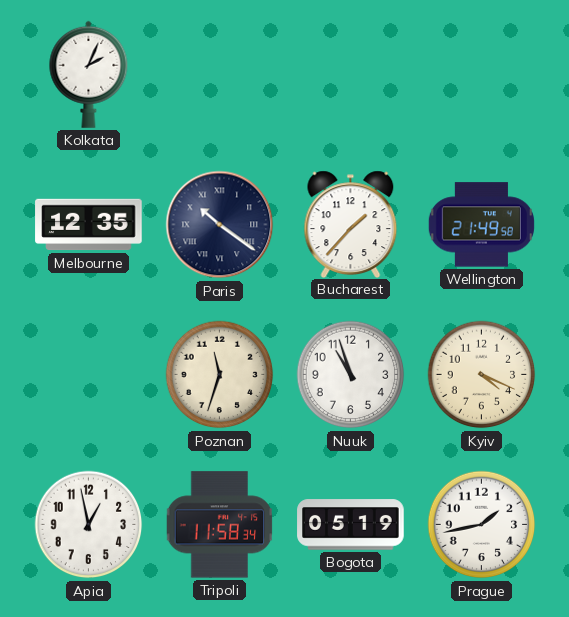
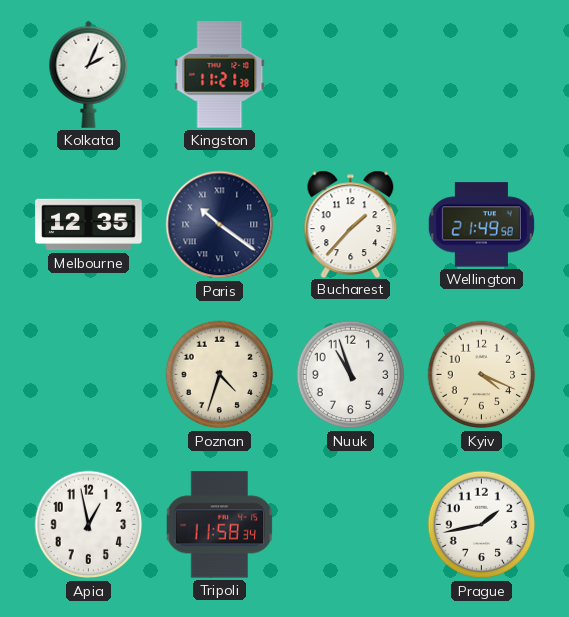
Kingston: none -> 11:21 (220, 75)
Poznan: 11:33 -> 4:33 (220, 375)
Bogota: 05:19 -> none (351, 525)
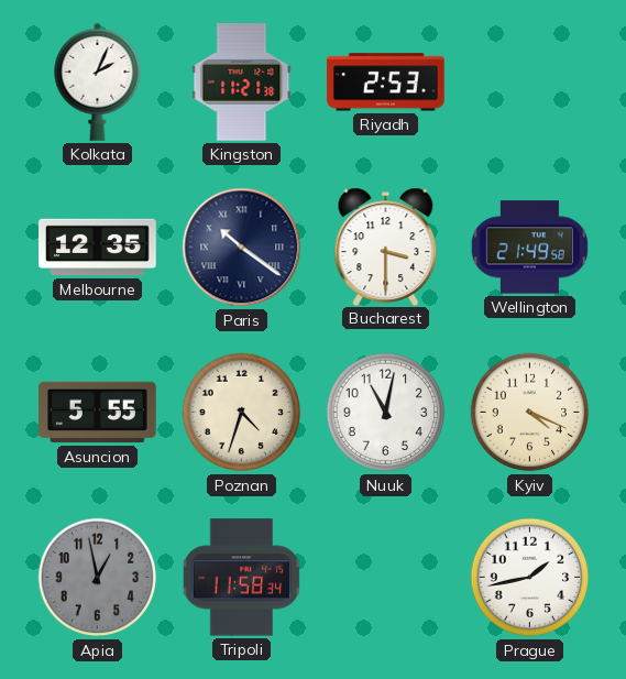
Riyadh: none -> 2:53 (386, 83)
Bucharest: 1:37 -> 3:30 (386, 247)
Asuncion: none -> 5:55 (98, 413)
Nuuk: 10:57 -> 11:02 (386, 413)
Apia dial: white -> grey (98, 578)
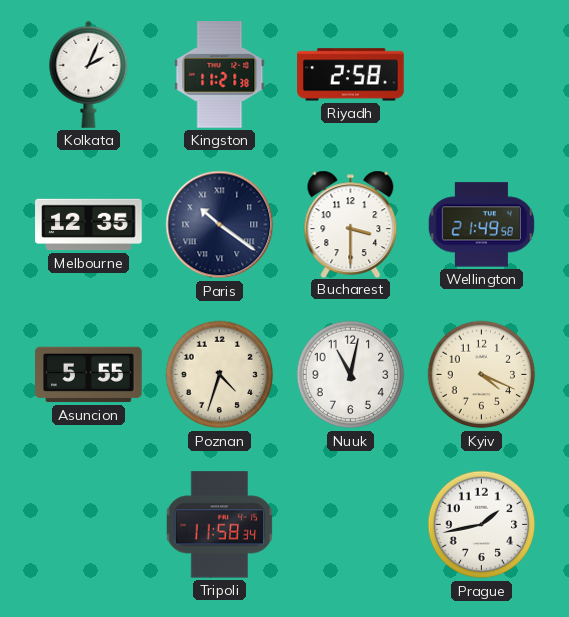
Riyadh: 2:53 -> 2:58 (351, 75)
Apia: 12:58 -> none (98, 578)
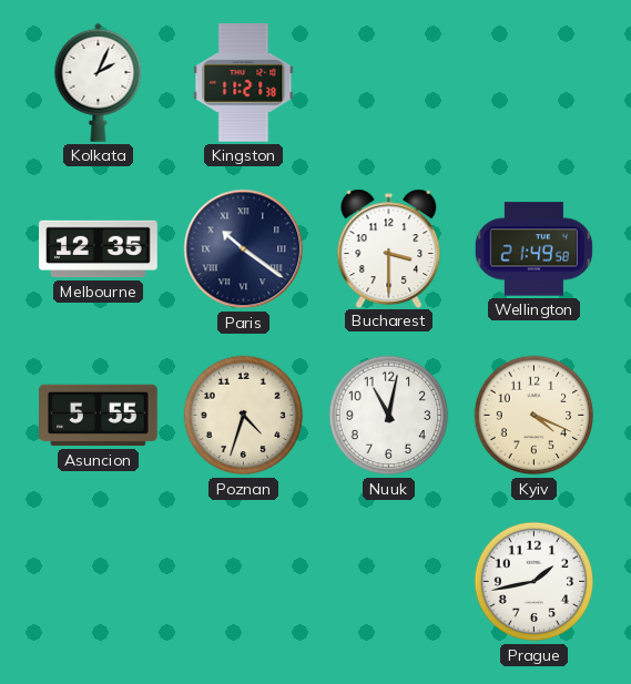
Riyadh: 2:58 -> none (351, 75)
Tripoli: 11:58 -> none (220, 525)
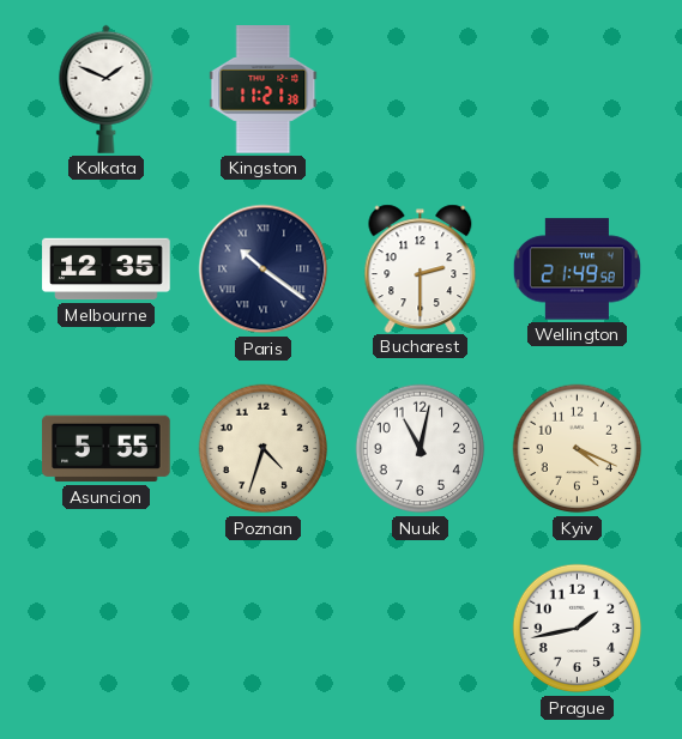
Kolkata: 2:04 -> 1:49 (107, 89)
Bucharest: 3:30 -> 2:30 (421, 268)
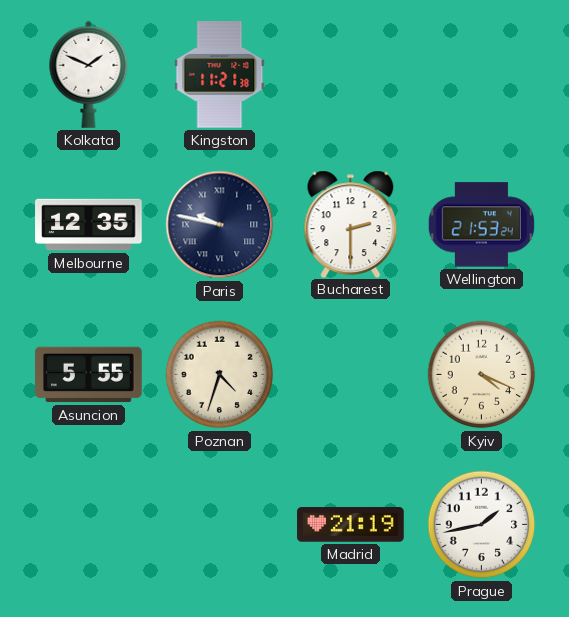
Paris: 10:21 -> 9:47 (220, 225)
Wellington: 21:49 -> 21:53 (481, 225)
Nuuk: 11:02 -> none (421, 449)
Madrid: none -> 21:19 (351, 525)
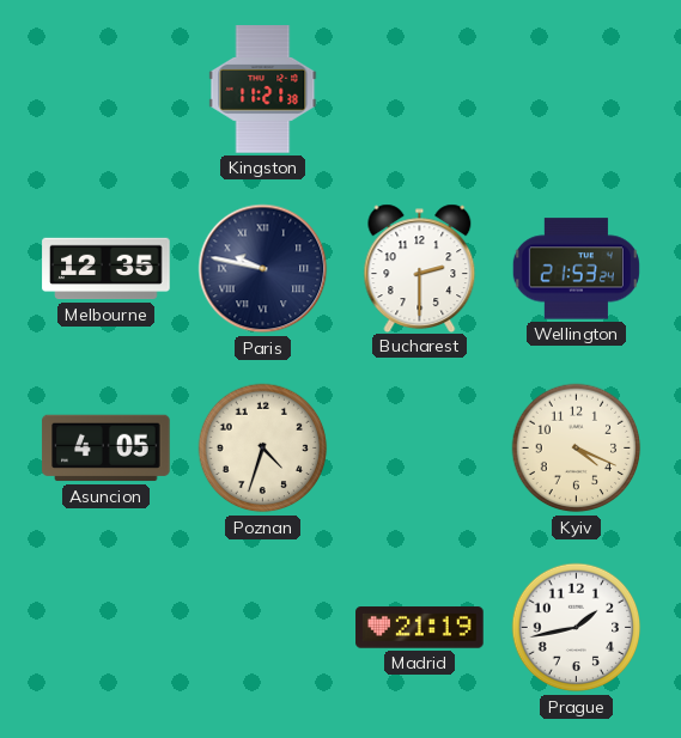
Kolkata: 1:49 -> none (89, 74)
Asuncion: 5:55 -> 4:05 (107, 449)
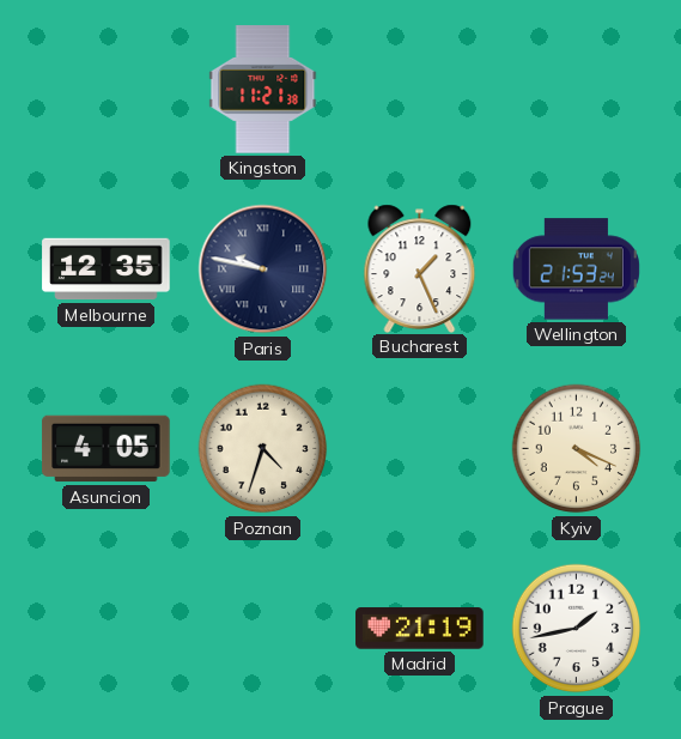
Bucharest: 2:30 -> 1:26 (420, 268)
